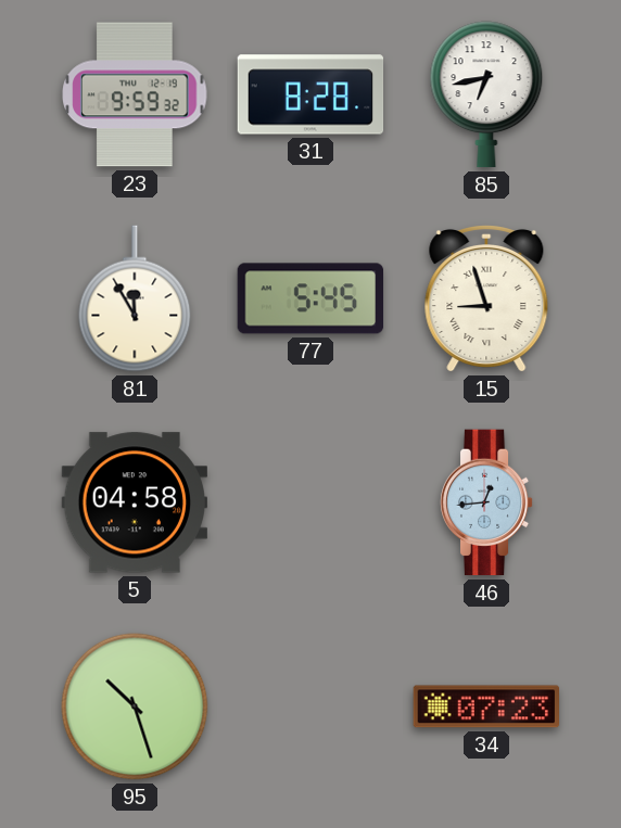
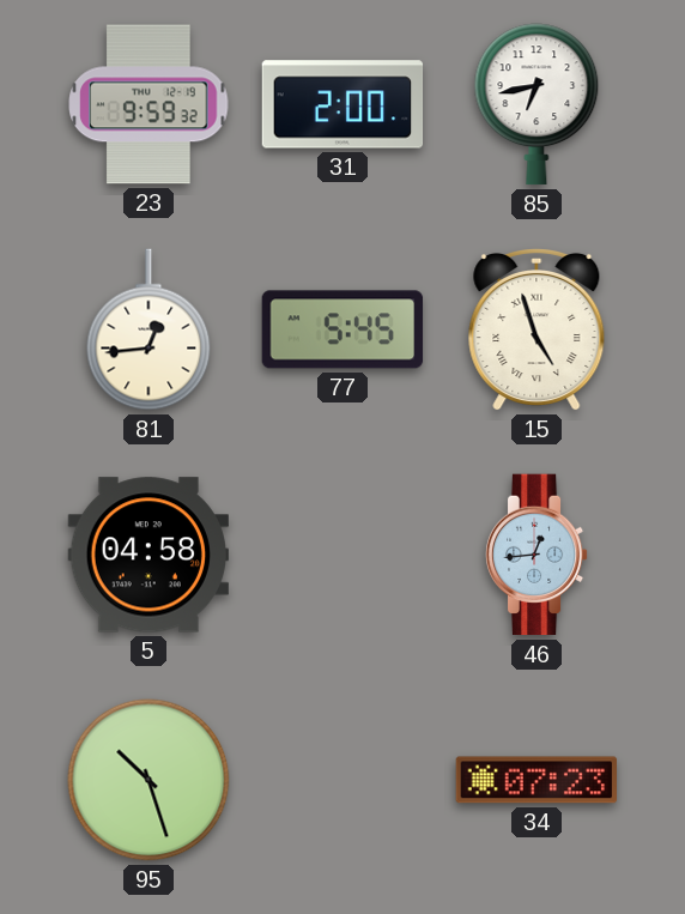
31: 8:28 -> 2:00 (342, 104)
81: 11:55 -> 12:44 (148, 329)
15: 8:57 -> 4:57 (537, 329)
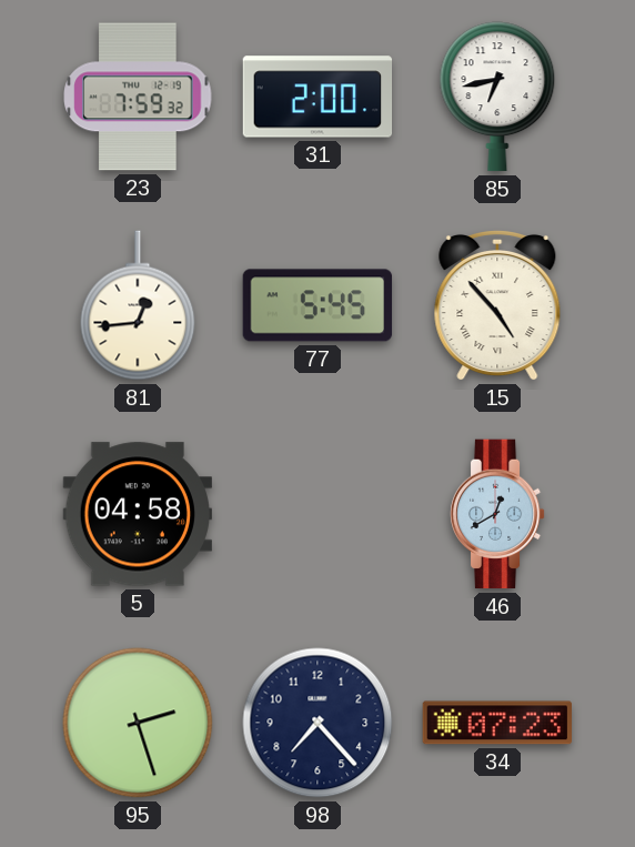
23: 9:59 -> 7:59 (138, 97)
15: 4:57 -> 4:53 (497, 305)
46: 12:44 -> 12:40 (497, 514)
95: 10:27 -> 2:27 (138, 723)
98: none -> 7:23 (317, 723)
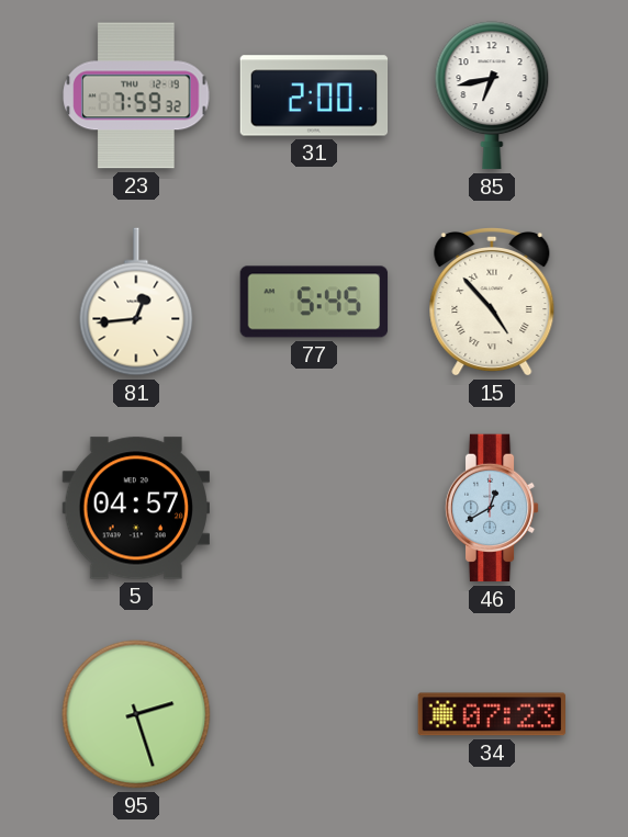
5: 04:58 -> 04:57 (135, 508)
98: 7:23 -> none (317, 723)
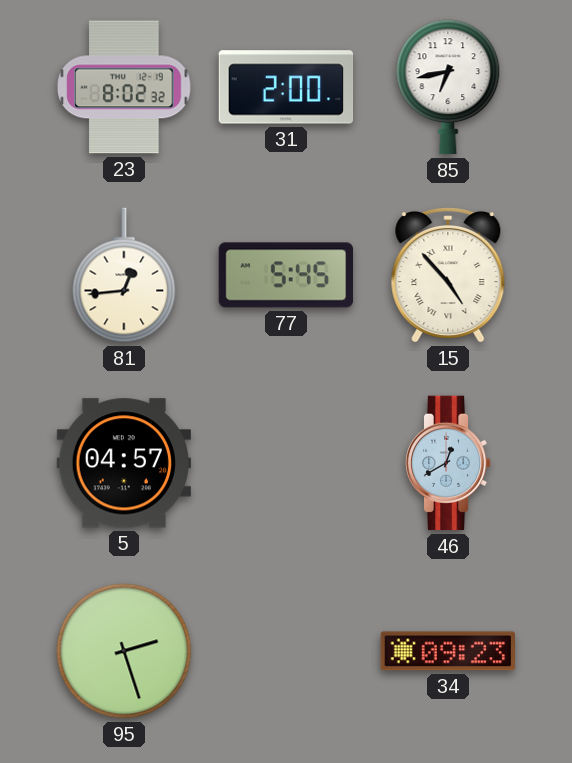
23: 7:59 -> 8:02 (124, 87)
34: 07:23 -> 09:23 (448, 651)
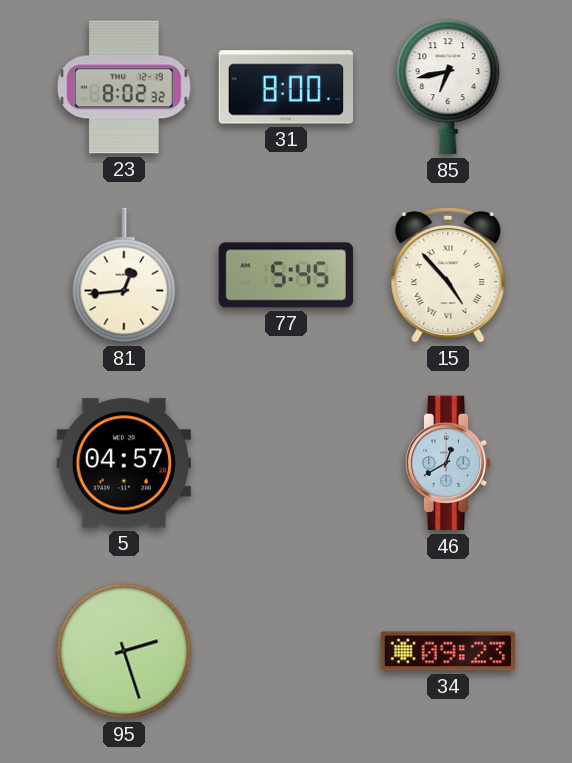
31: 2:00 -> 8:00 (286, 87)
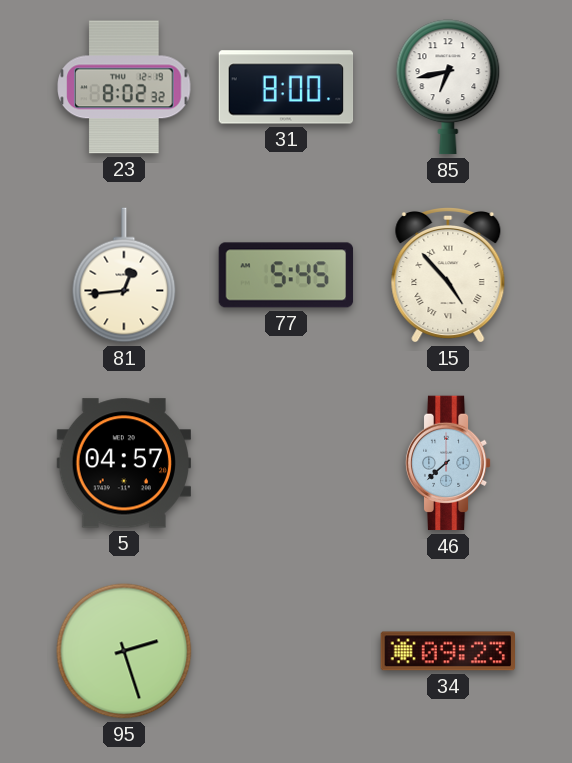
46: 12:40 -> 7:38 (448, 463)
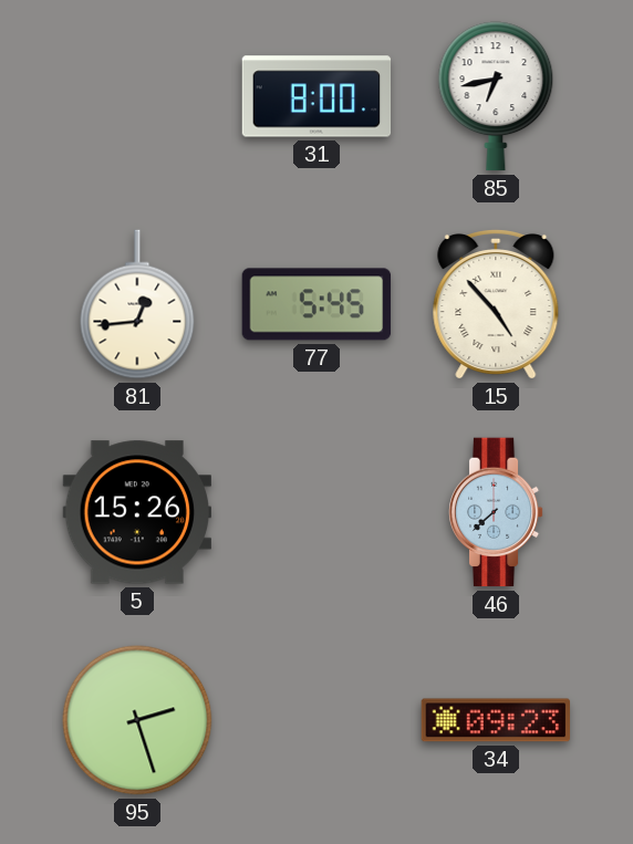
23: 8:02 -> none (124, 87)
5: 04:57 -> 15:26 (136, 512)
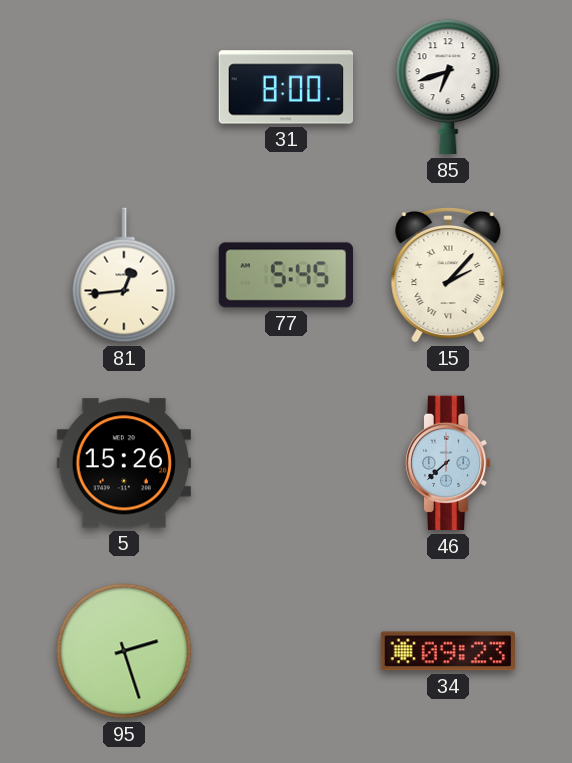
85: 6:43 -> 6:42 (448, 87)
15: 4:53 -> 2:07 (448, 275)
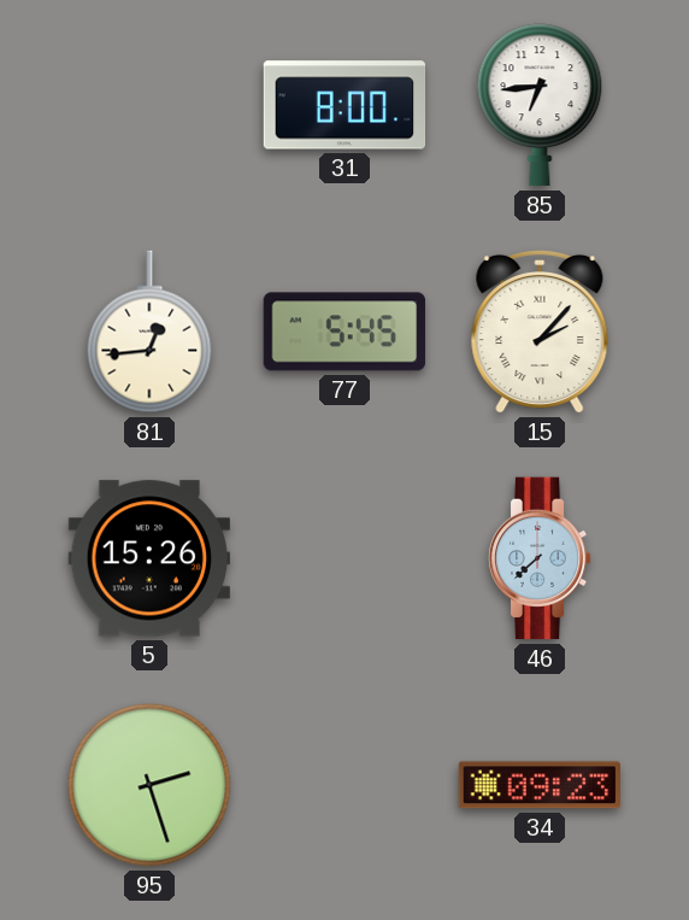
85: 6:42 -> 6:44 (540, 105)
